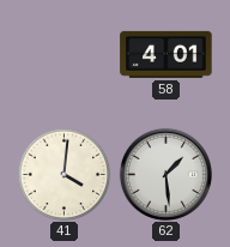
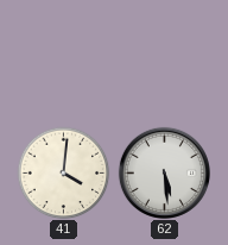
58: 4:01 -> none (167, 54)
62: 1:29 -> 5:29 (164, 172)
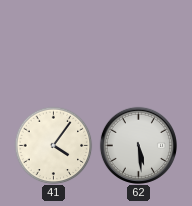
41: 4:01 -> 4:06 (53, 145)
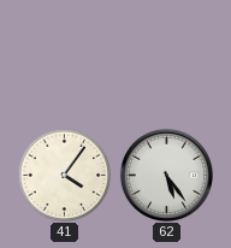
62: 5:29 -> 5:24 (166, 175)
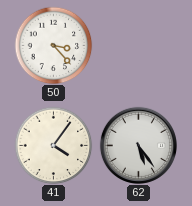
50: none -> 3:23 (53, 45)
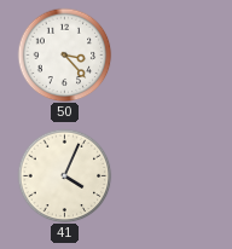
41: 4:06 -> 4:04 (64, 175)
62: 5:24 -> none (138, 145)
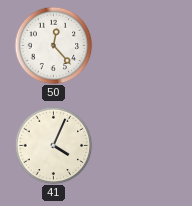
50: 3:23 -> 12:23 (53, 45)
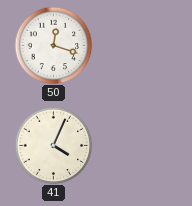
50: 12:23 -> 12:18 (53, 45)
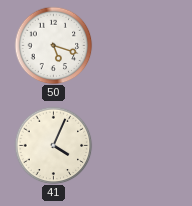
50: 12:18 -> 5:18 (53, 45)
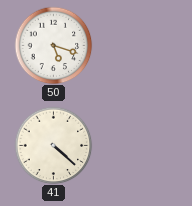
41: 4:04 -> 4:22 (53, 145)
